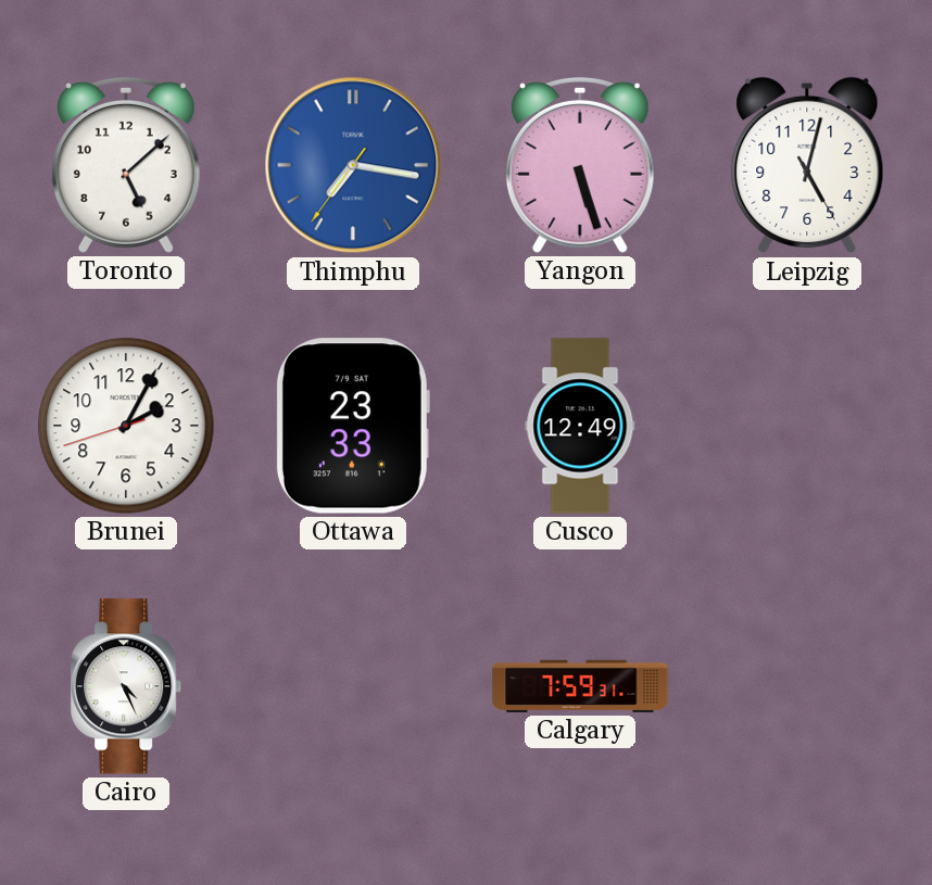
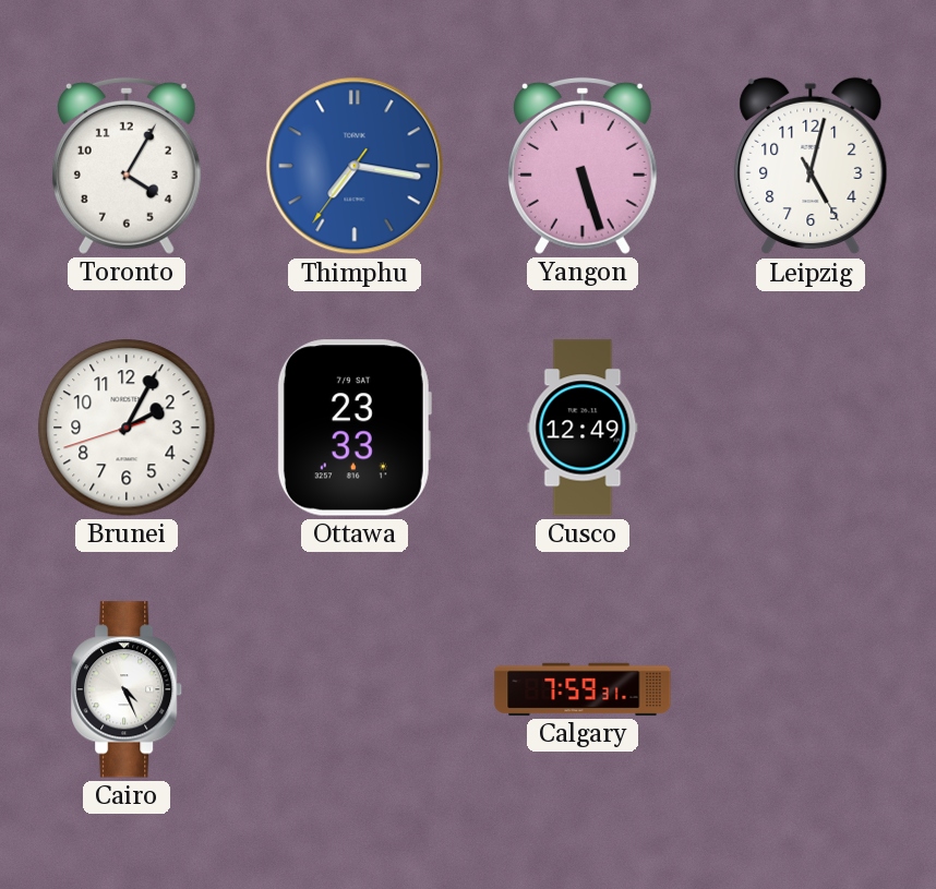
Toronto: 5:08 -> 4:05 (127, 166)
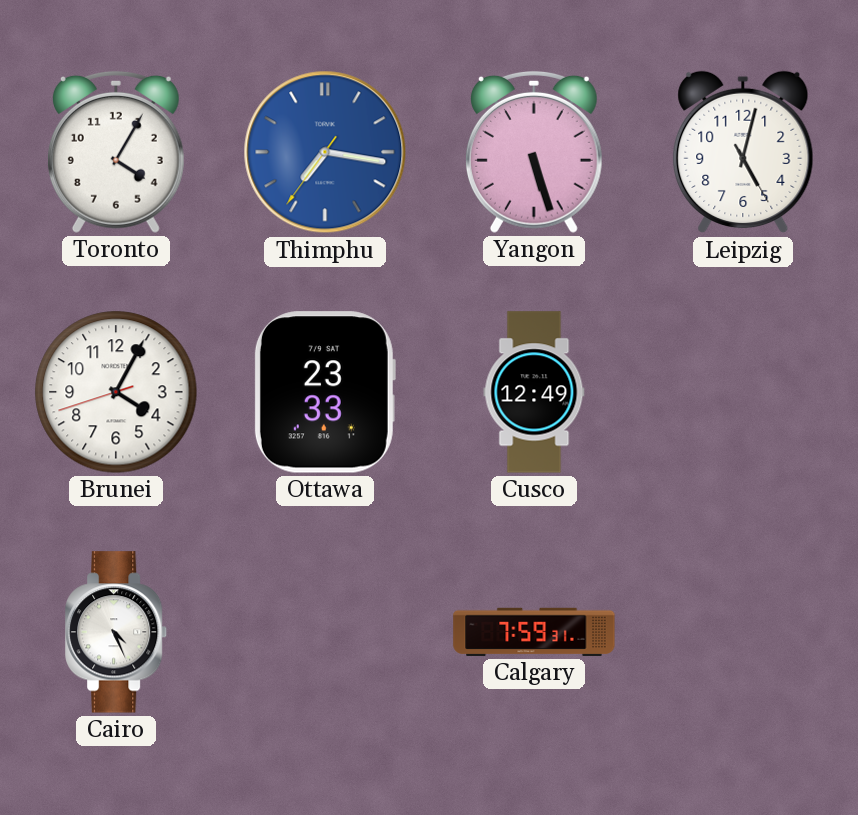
Brunei: 2:04 -> 4:04 (116, 392)
